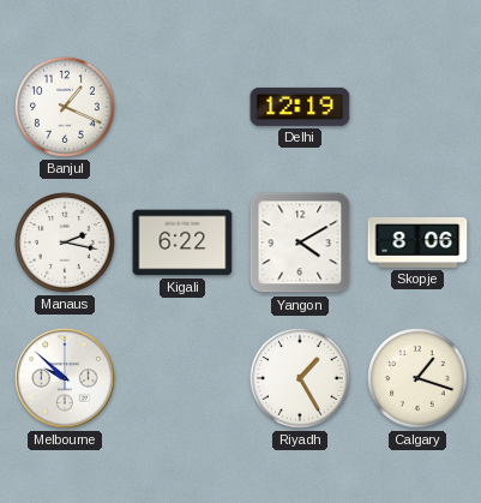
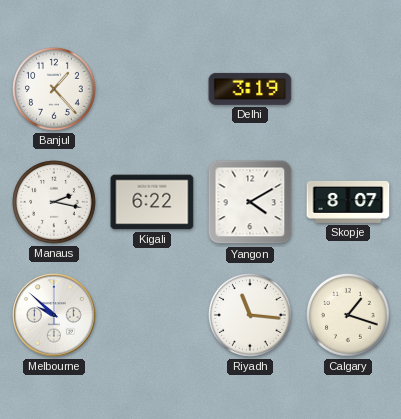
Banjul: 1:19 -> 1:23 (55, 90)
Delhi: 12:19 -> 3:19 (250, 89)
Skopje: 8:06 -> 8:07 (348, 203)
Riyadh: 1:25 -> 11:16 (251, 316)
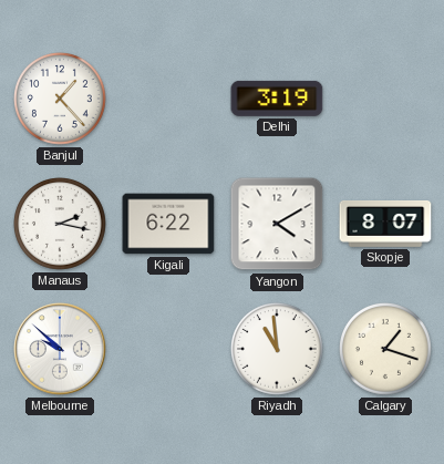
Riyadh: 11:16 -> 10:59 (278, 350)
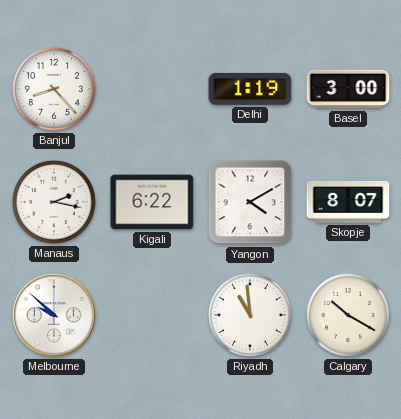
Banjul: 1:23 -> 8:23 (55, 90)
Delhi: 3:19 -> 1:19 (250, 89)
Basel: none -> 3:00 (348, 89)
Calgary: 1:18 -> 10:20 (349, 316)
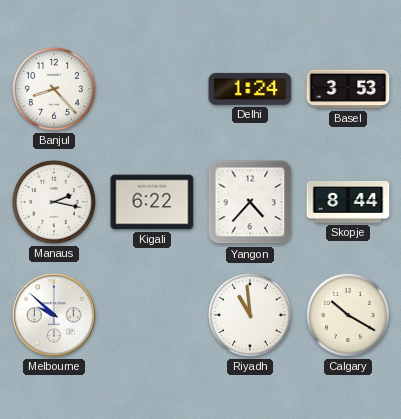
Delhi: 1:19 -> 1:24 (250, 89)
Basel: 3:00 -> 3:53 (348, 89)
Yangon: 4:10 -> 4:37 (250, 202)
Skopje: 8:07 -> 8:44 (348, 203)
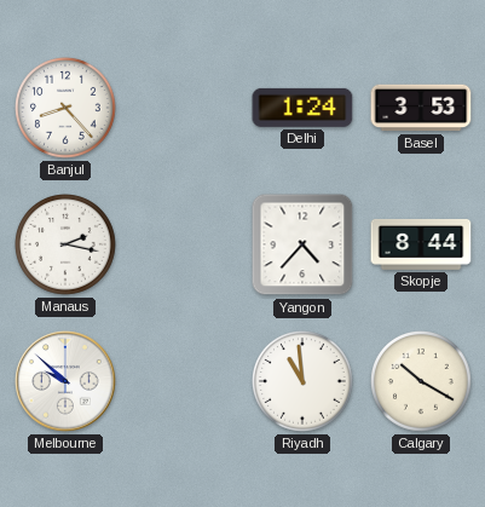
Kigali: 6:22 -> none (152, 202)
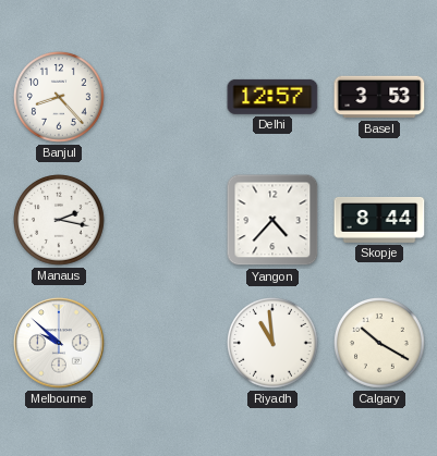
Delhi: 1:24 -> 12:57 (272, 97)
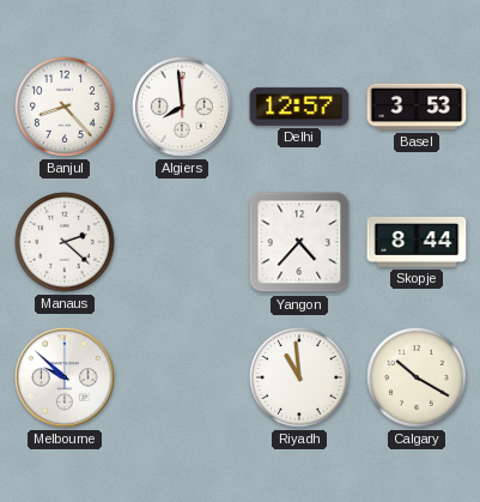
Algiers: none -> 7:59 (182, 107)
Manaus: 2:17 -> 2:22 (66, 243)
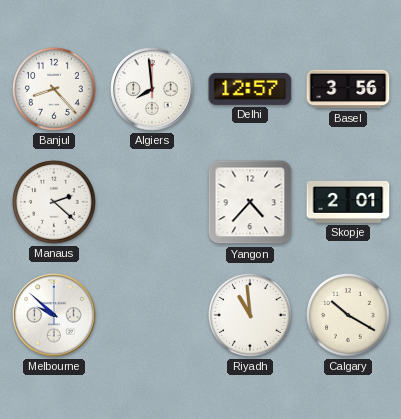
Basel: 3:53 -> 3:56 (348, 89)
Skopje: 8:44 -> 2:01 (348, 203)
